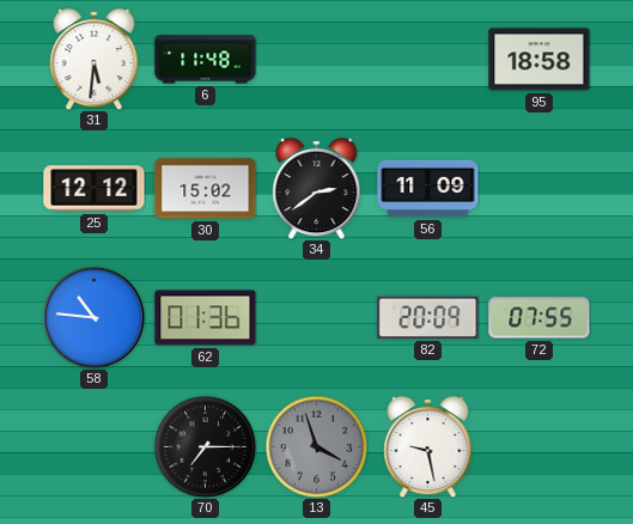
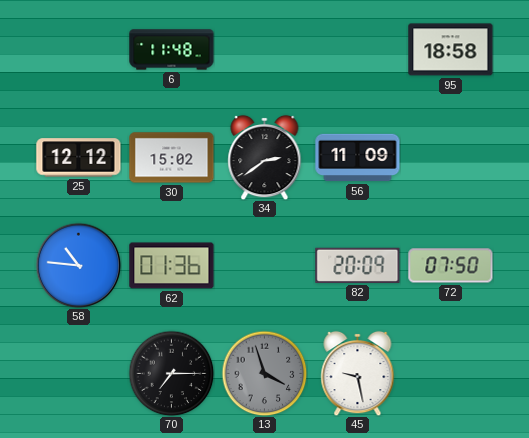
31: 5:31 -> none (95, 59)
72: 07:55 -> 07:50 (451, 266)
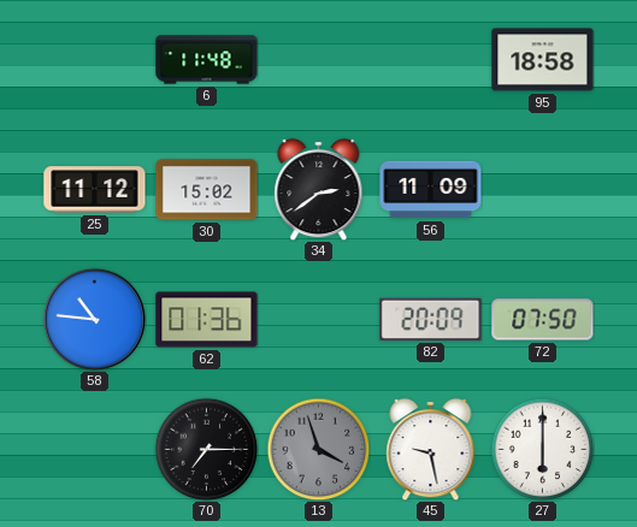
25: 12:12 -> 11:12 (95, 190)
27: none -> 6:00 (542, 449)
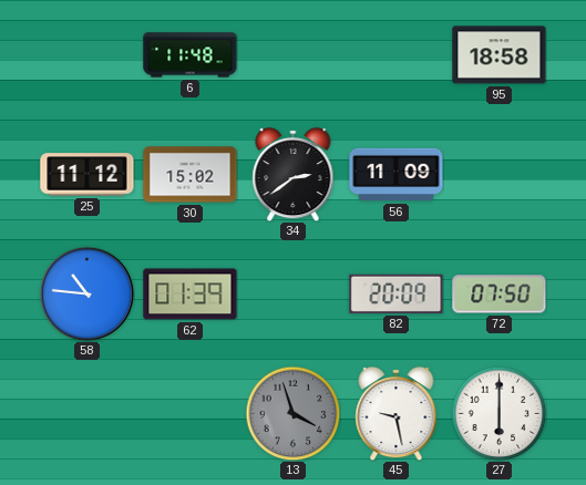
62: 01:36 -> 01:39 (191, 295)
70: 7:15 -> none (206, 449)
